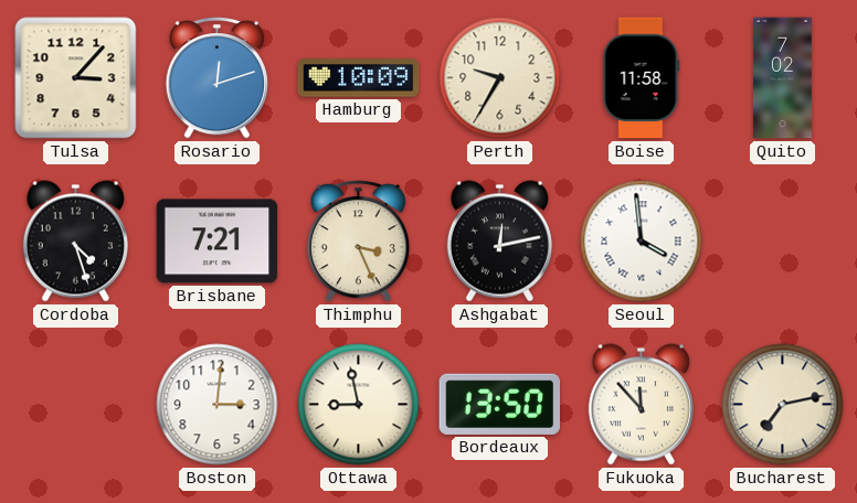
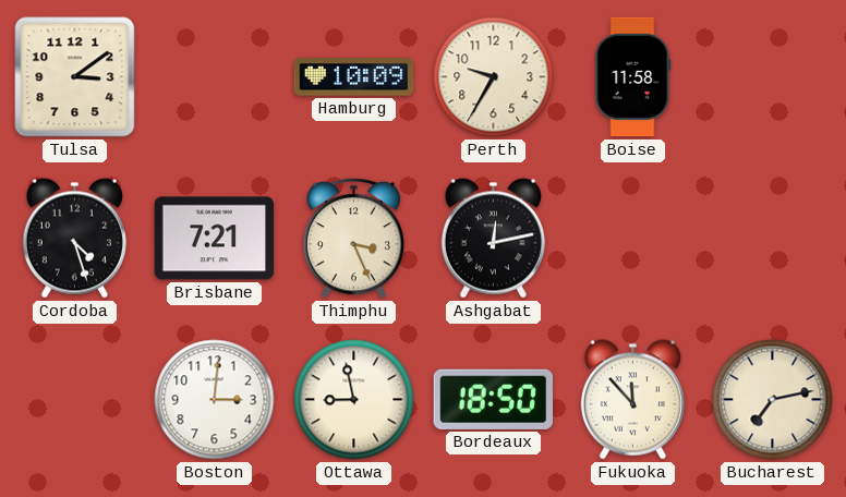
Tulsa: 3:07 -> 3:09 (75, 77)
Rosario: 12:12 -> none (216, 78)
Quito: 7:02 -> none (782, 78)
Seoul: 3:59 -> none (642, 242)
Bordeaux: 13:50 -> 18:50 (493, 399)
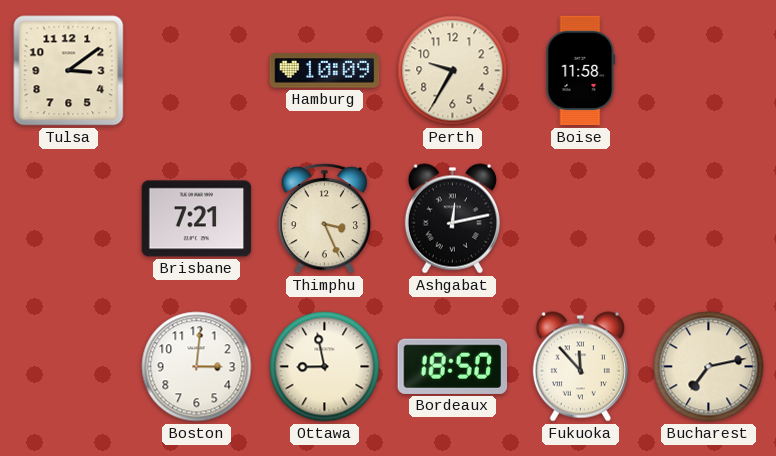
Cordoba: 4:27 -> none (74, 239)
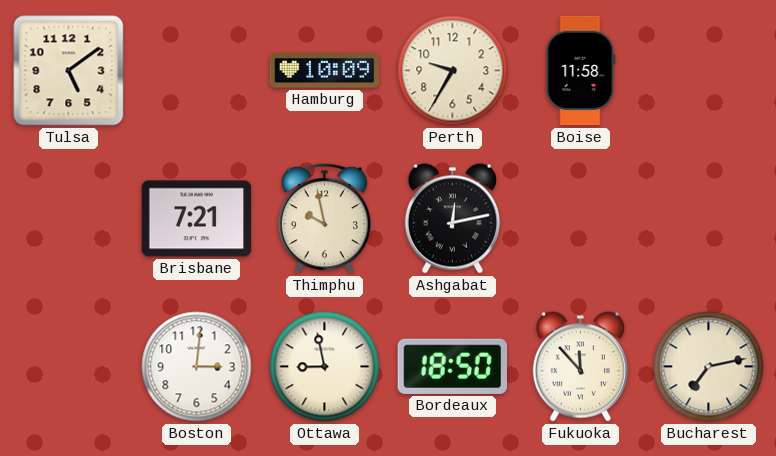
Tulsa: 3:09 -> 5:09 (69, 71)
Thimphu: 3:26 -> 9:58 (324, 219)
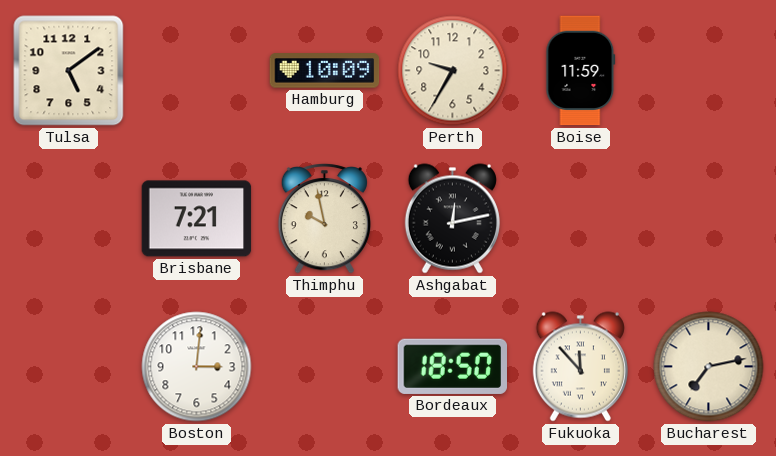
Boise: 11:58 -> 11:59 (581, 71)
Ottawa: 8:58 -> none (325, 367)
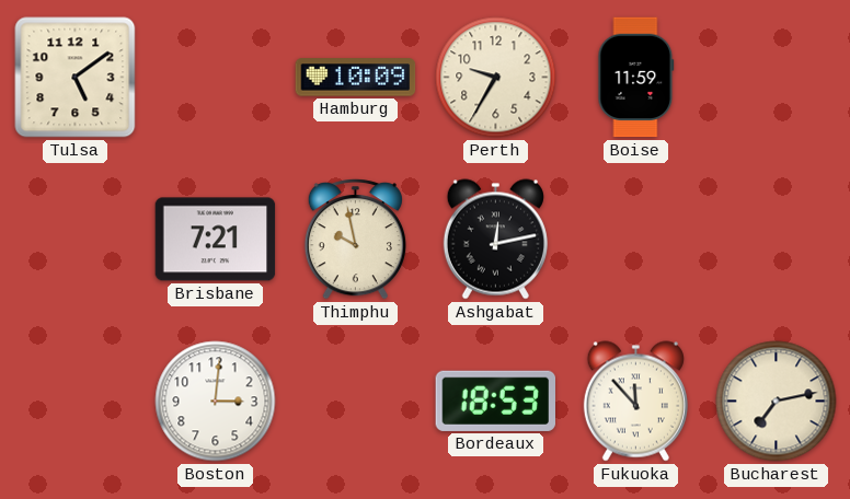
Bordeaux: 18:50 -> 18:53 (495, 401)
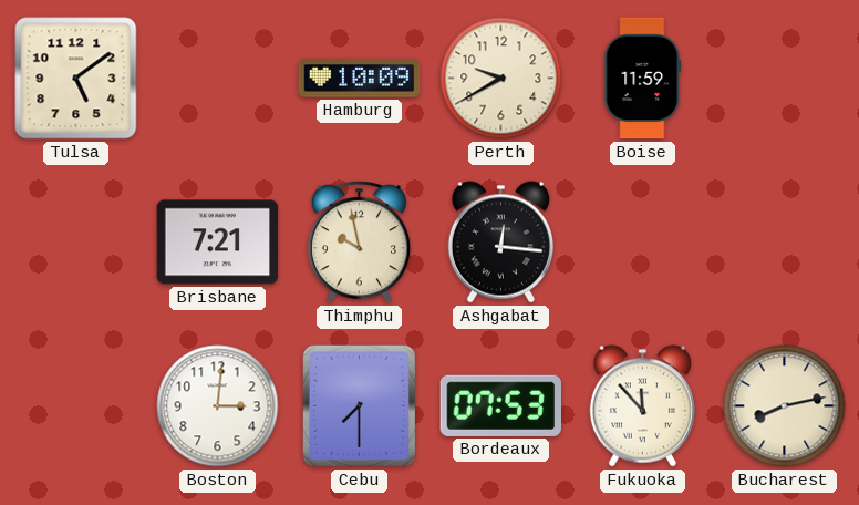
Perth: 9:35 -> 9:40 (501, 79)
Ashgabat: 12:13 -> 12:16 (500, 243)
Cebu: none -> 7:30 (359, 405)
Bordeaux: 18:53 -> 07:53 (500, 405)
Bucharest: 7:13 -> 8:13 (785, 406)
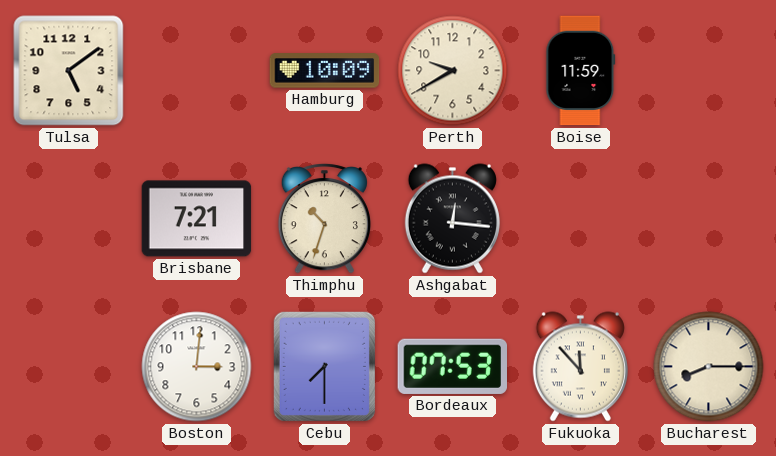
Thimphu: 9:58 -> 10:33 (324, 219)
Bucharest: 8:13 -> 8:15 (709, 367)
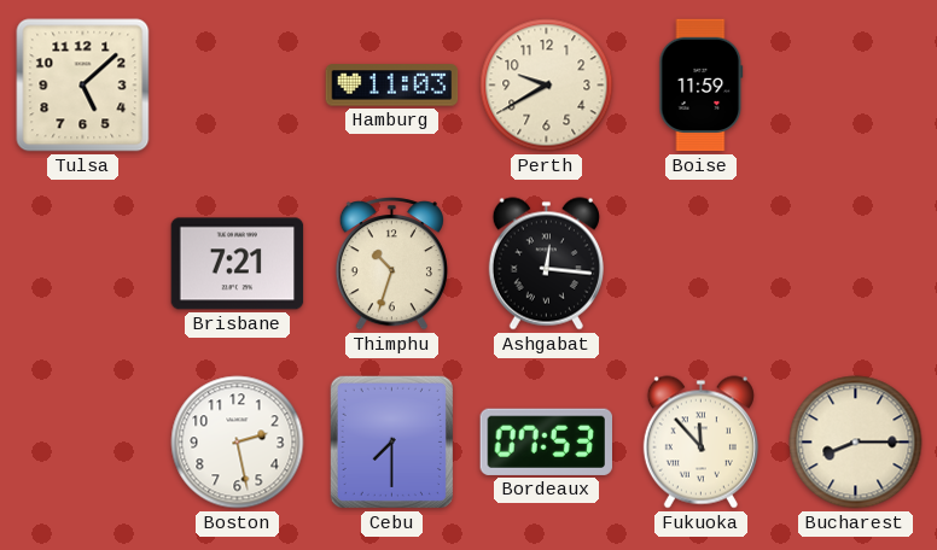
Tulsa: 5:09 -> 5:08 (83, 86)
Hamburg: 10:09 -> 11:03 (392, 86)
Boston: 3:01 -> 2:28 (238, 443)
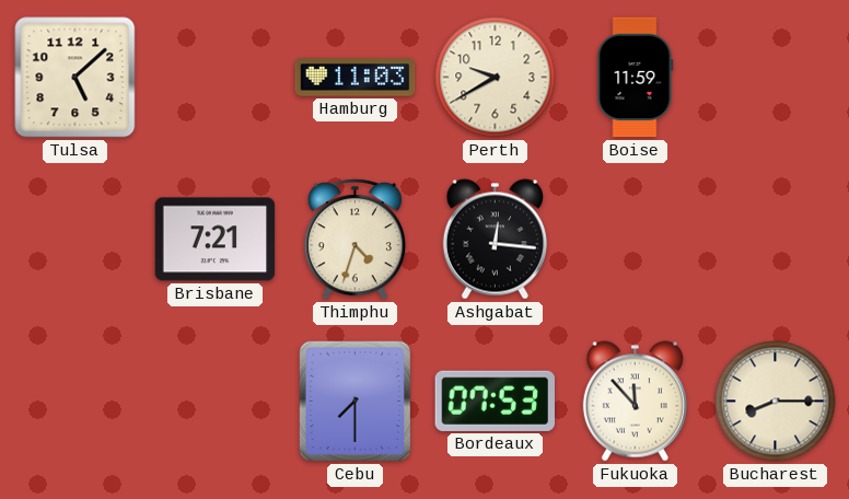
Thimphu: 10:33 -> 4:33 (354, 240)
Boston: 2:28 -> none (238, 443)
